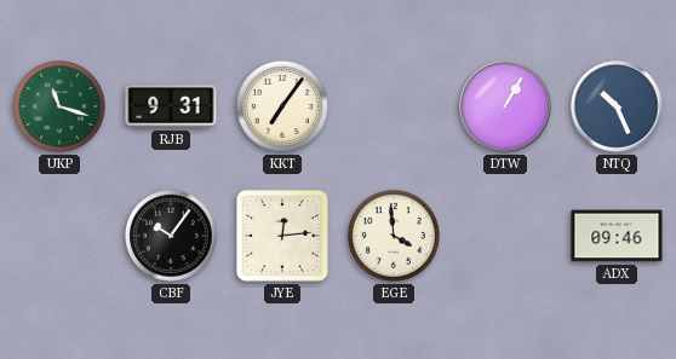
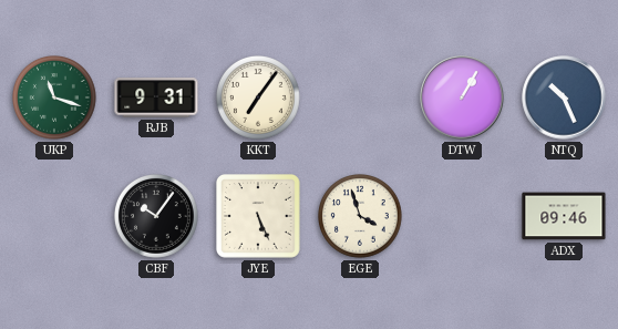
JYE: 12:14 -> 5:26 (259, 217)
EGE: 3:59 -> 3:57 (361, 217)
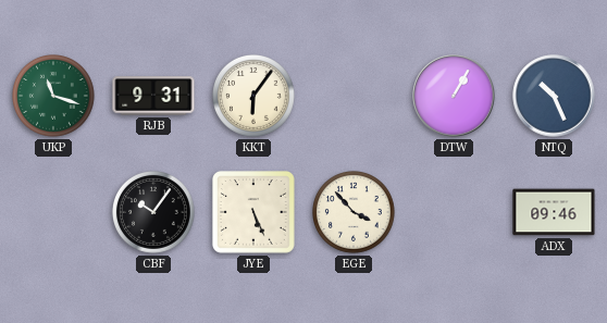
KKT: 7:06 -> 6:06 (255, 97)
EGE: 3:57 -> 3:53 (355, 213)
